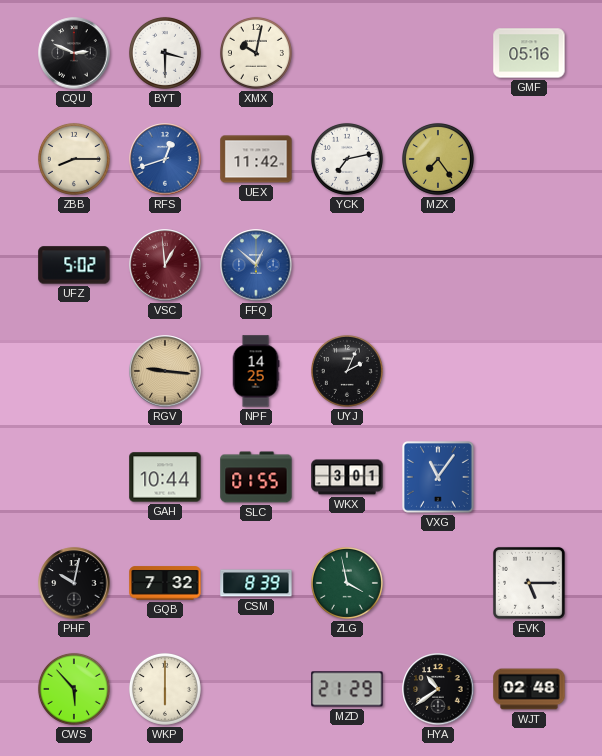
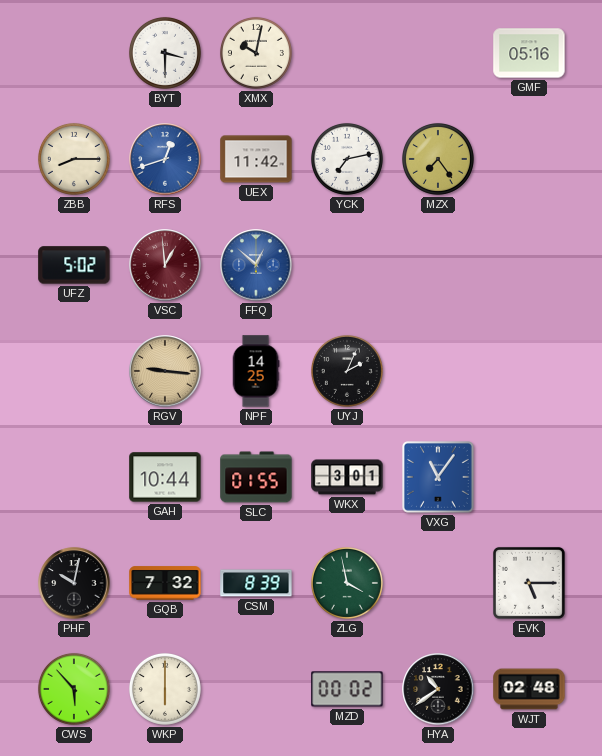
CQU: 2:49 -> none (74, 53)
MZD: 21:29 -> 00:02 (347, 689)
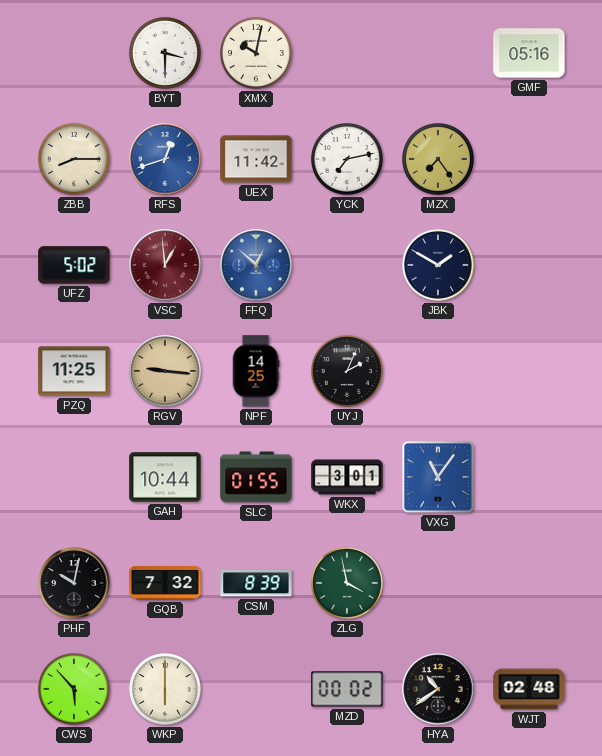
JBK: none -> 1:50 (438, 265)
PZQ: none -> 11:25 (74, 371)
EVK: 5:15 -> none (529, 583)
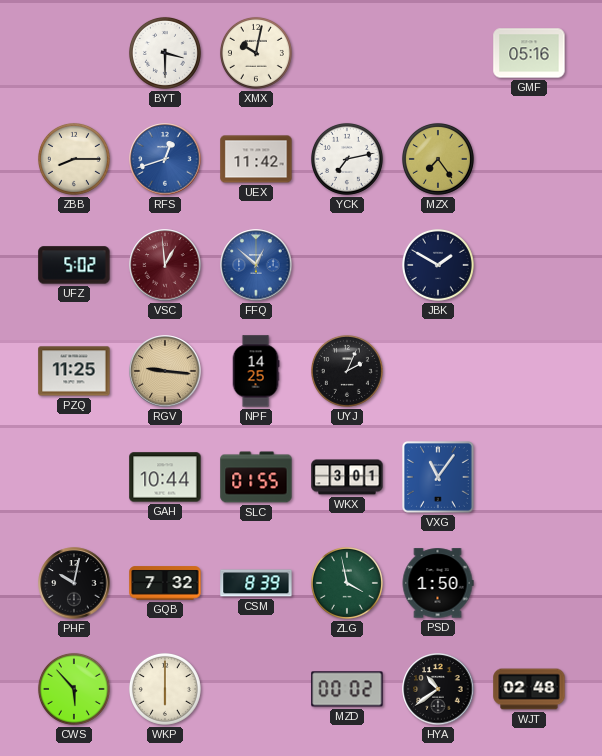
PSD: none -> 1:50 (438, 583)
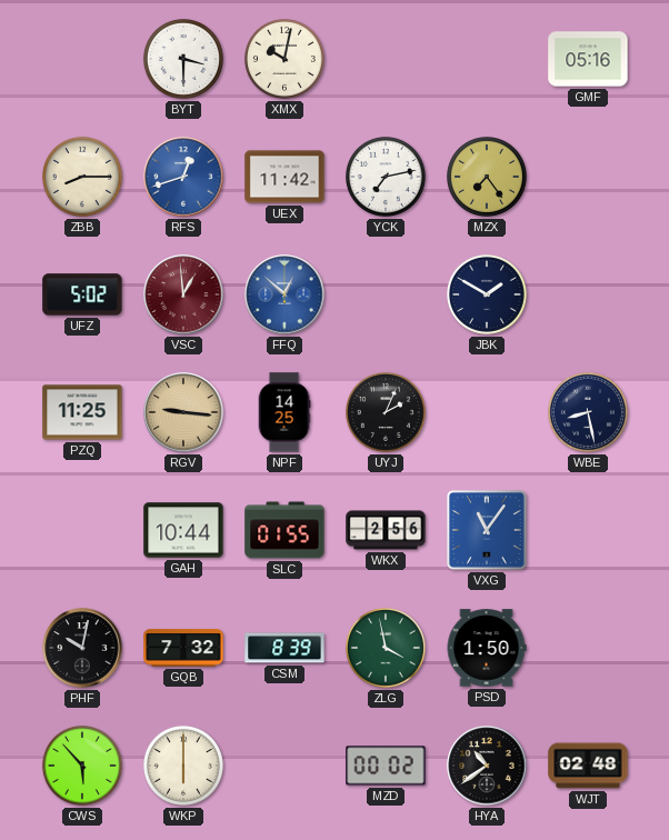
WBE: none -> 8:28 (588, 412)
WKX: 3:01 -> 2:56 (386, 530)
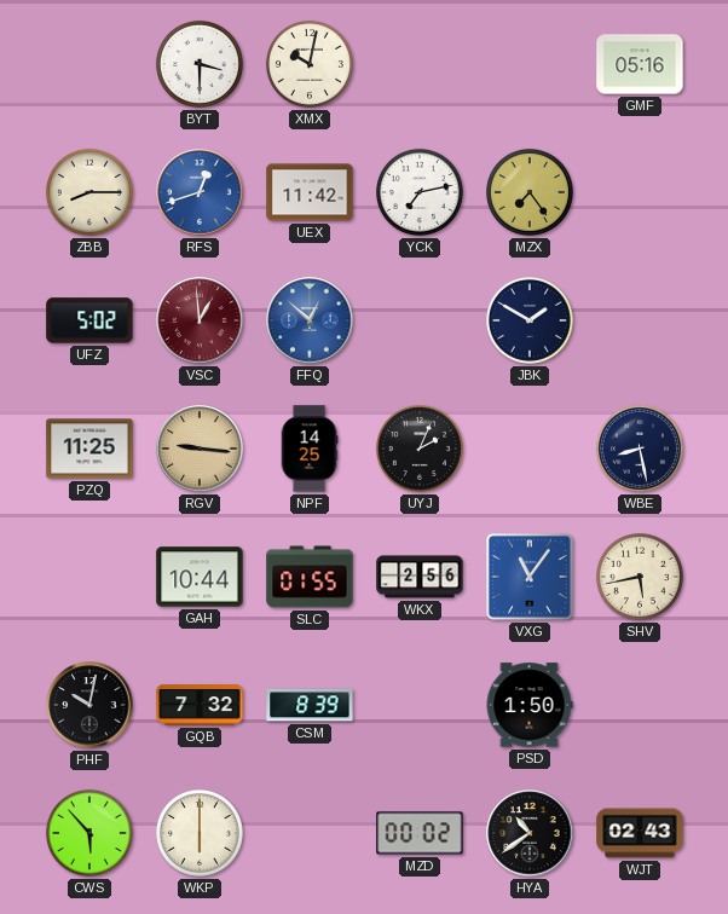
SHV: none -> 5:43 (640, 577)
ZLG: 3:58 -> none (386, 648)
WJT: 02:48 -> 02:43 (640, 833)
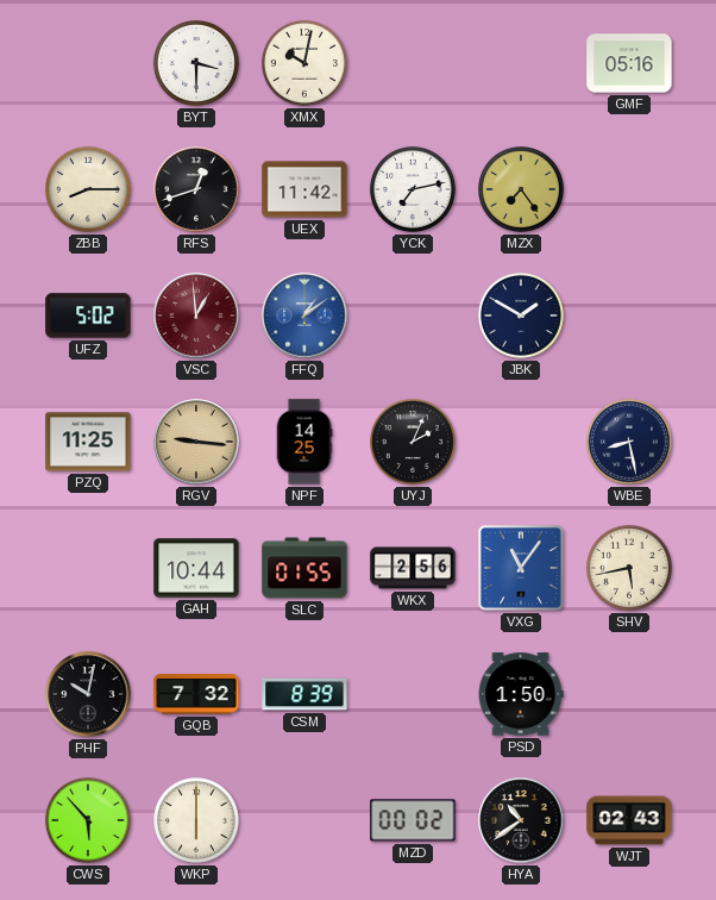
RFS dial: blue -> black (196, 189)
FFQ: 12:52 -> 1:09 (304, 315)
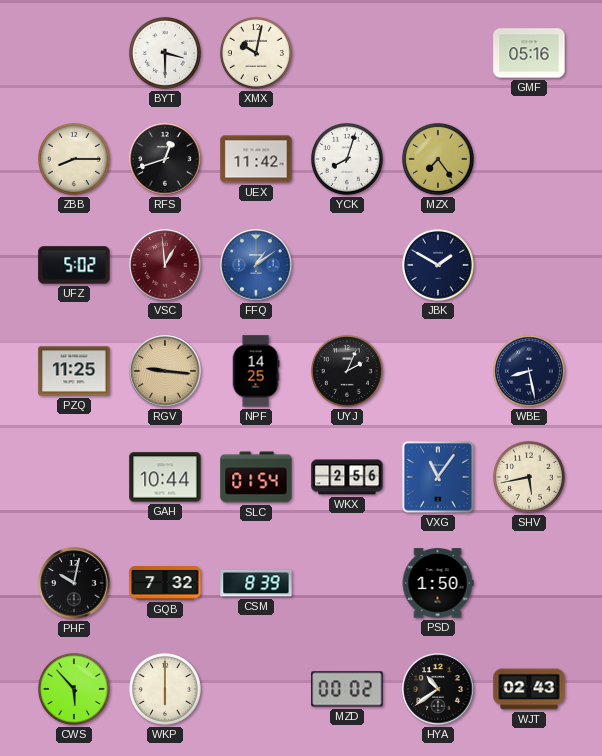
YCK: 7:13 -> 8:03 (347, 159)
SLC: 01:55 -> 01:54 (256, 477)
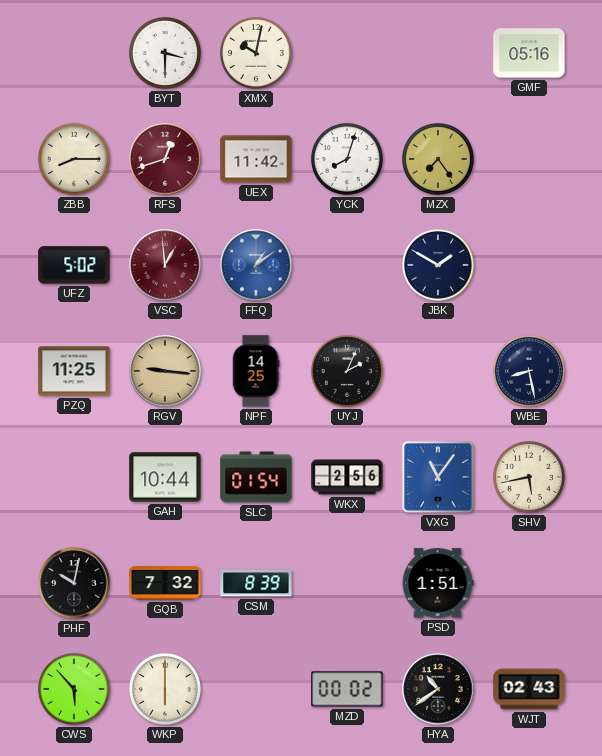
RFS dial: black -> burgundy (165, 159)
PSD: 1:50 -> 1:51 (438, 583)
